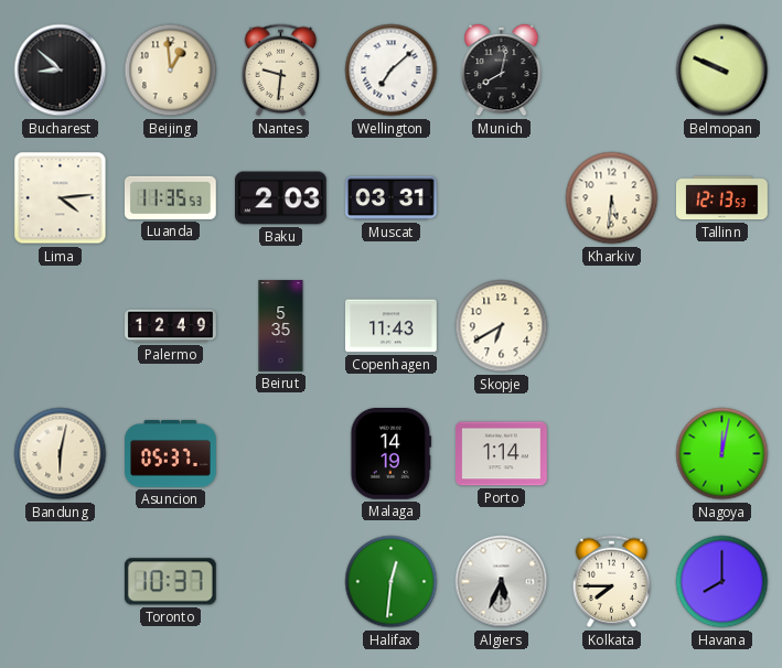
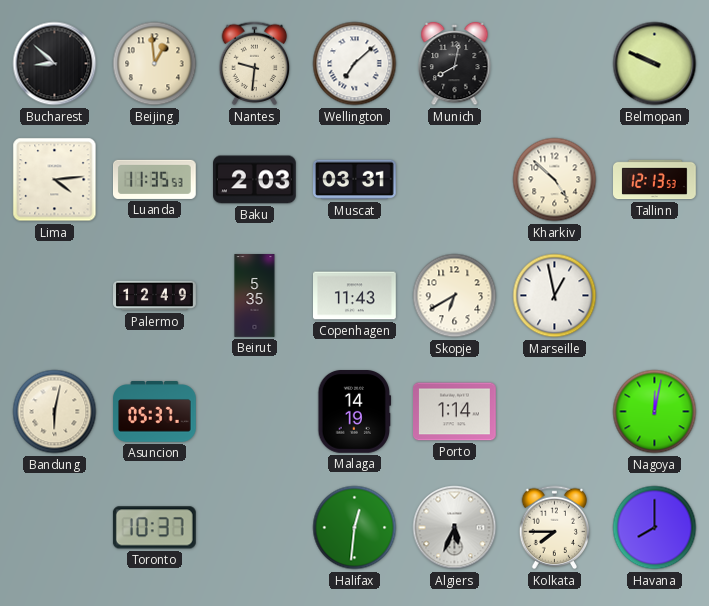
Kharkiv: 5:31 -> 4:52 (555, 180)
Marseille: none -> 12:58 (555, 296)
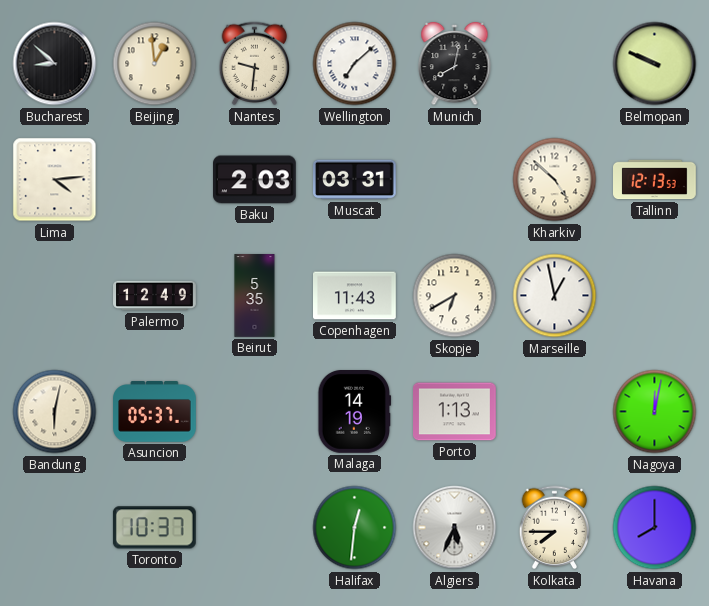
Luanda: 11:35 -> none (155, 179)
Porto: 1:14 -> 1:13 (455, 412)
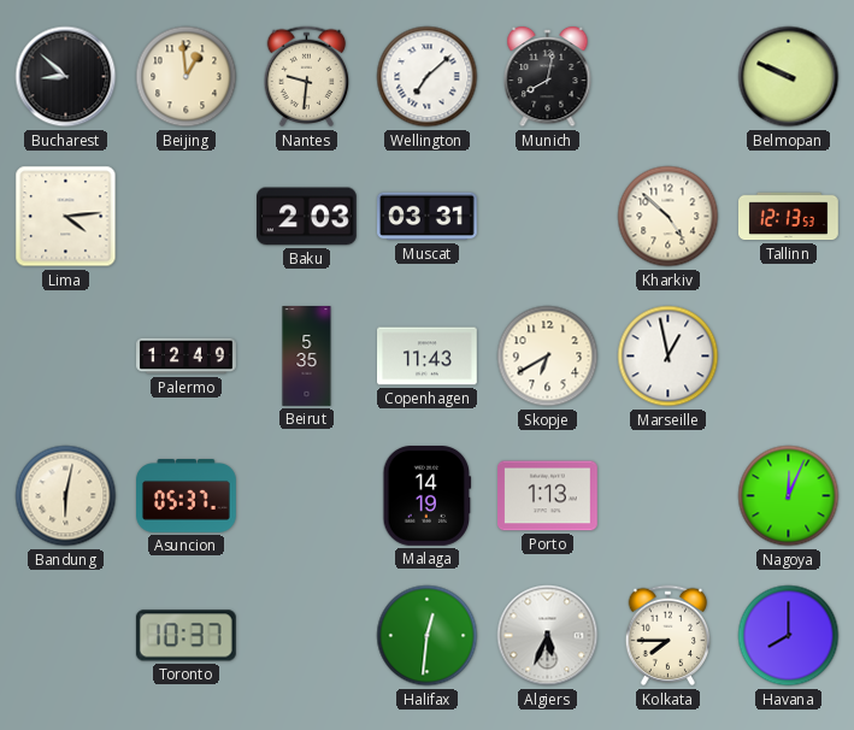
Nagoya: 12:02 -> 12:04 (789, 496)
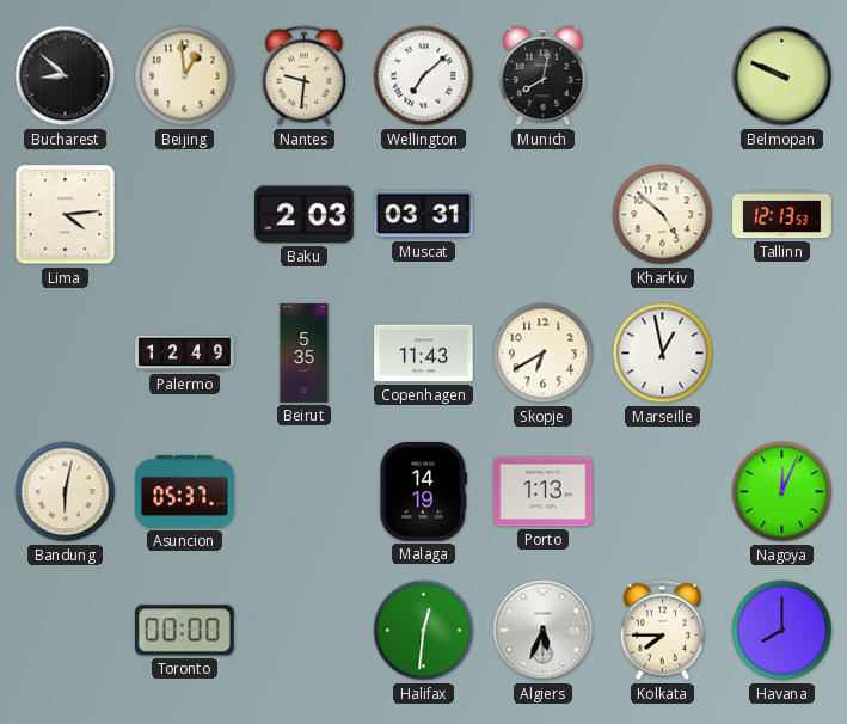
Toronto: 10:37 -> 00:00 (184, 631)
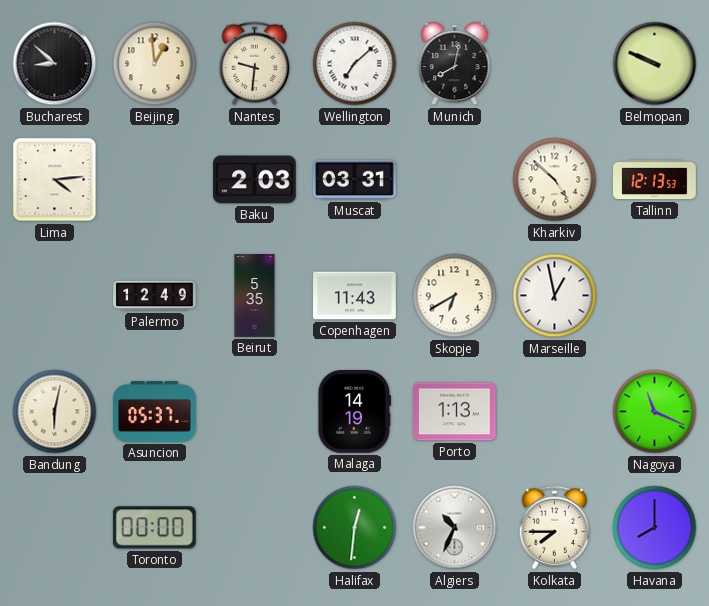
Nagoya: 12:04 -> 11:19 (655, 412)
Algiers: 5:34 -> 10:34 (455, 528)
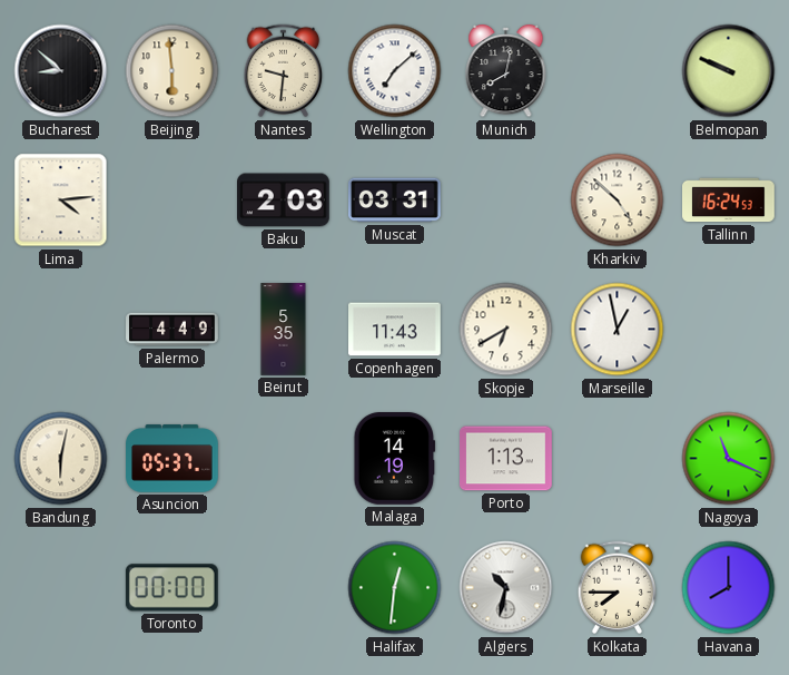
Beijing: 12:59 -> 5:59 (172, 71)
Tallinn: 12:13 -> 16:24 (729, 200)
Palermo: 12:49 -> 4:49 (172, 330)
Algiers: 10:34 -> 10:32 (506, 588)
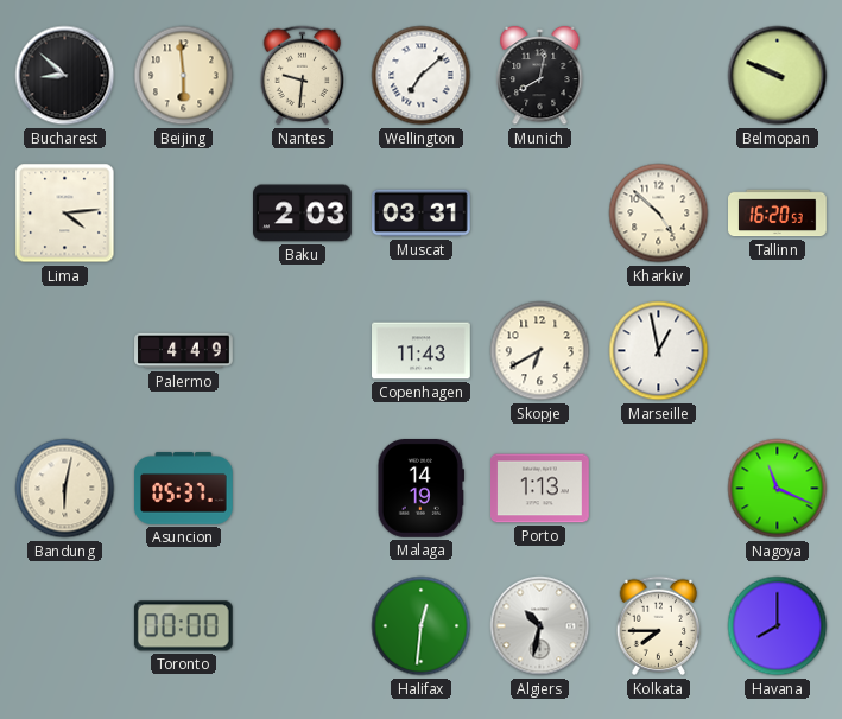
Tallinn: 16:24 -> 16:20 (778, 214)
Beirut: 5:35 -> none (284, 330)
